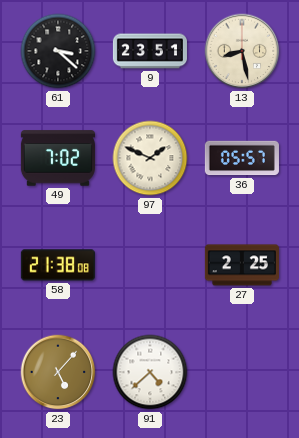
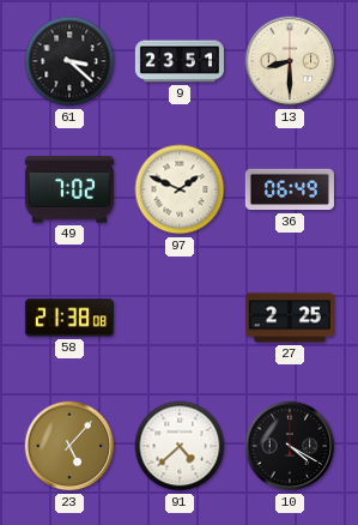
13: 8:28 -> 8:30 (290, 61)
36: 05:57 -> 06:49 (290, 189)
10: none -> 4:20 (290, 446)
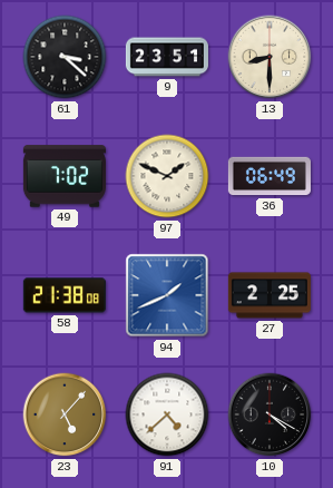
94: none -> 1:41 (167, 295)
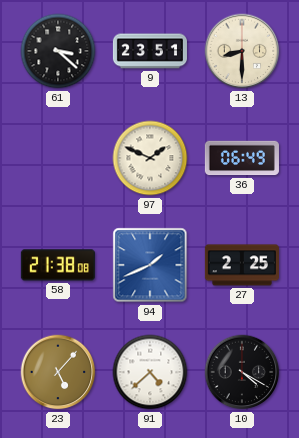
49: 7:02 -> none (65, 176)
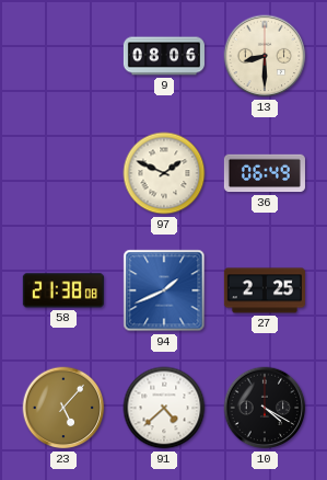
61: 3:22 -> none (58, 51)
9: 23:51 -> 08:06 (164, 56)
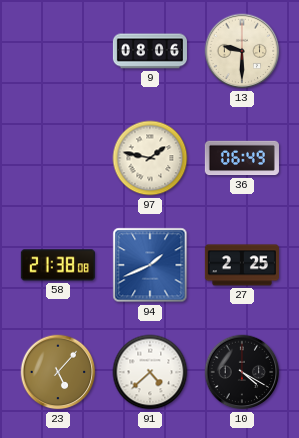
13: 8:30 -> 9:30 (242, 51)
97: 1:49 -> 1:47 (150, 158)
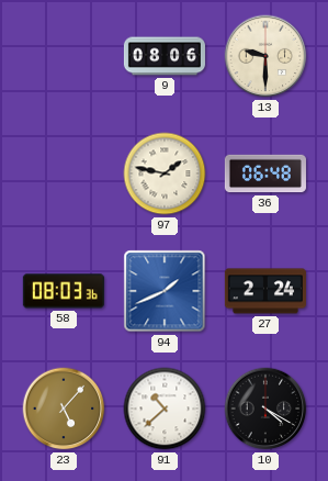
36: 06:49 -> 06:48 (265, 174)
58: 21:38 -> 08:03 (64, 291)
27: 2:25 -> 2:24 (265, 291)
91: 4:38 -> 10:38 (165, 409)
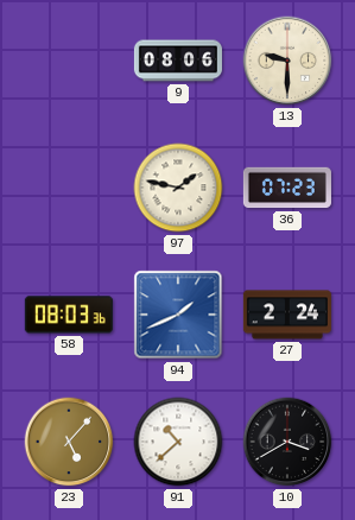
36: 06:48 -> 07:23 (287, 188)
10: 4:20 -> 3:40 (287, 442)
